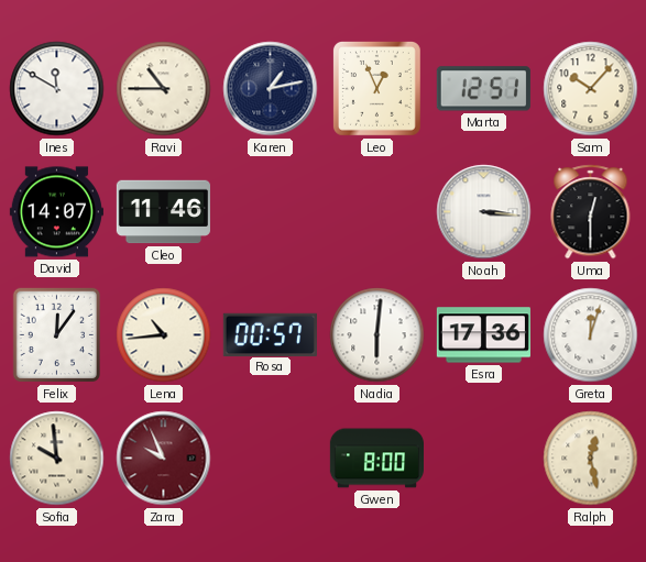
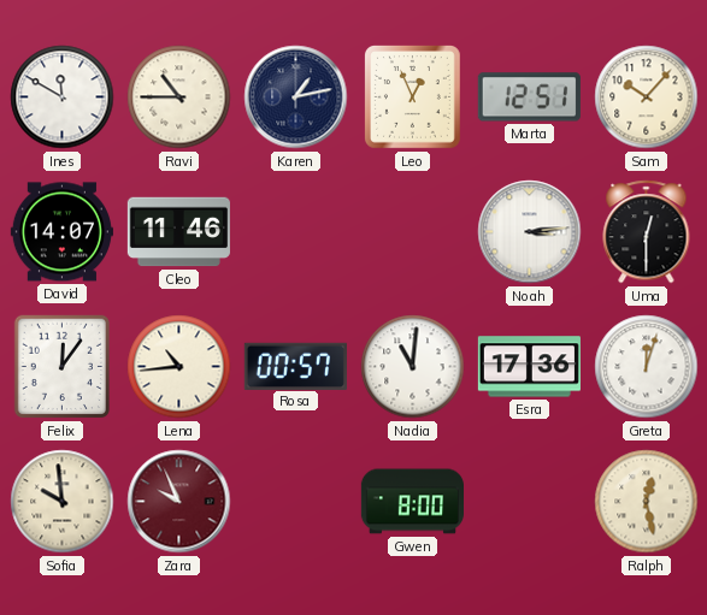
Noah: 3:16 -> 3:14 (530, 232)
Nadia: 6:01 -> 11:01 (413, 367)
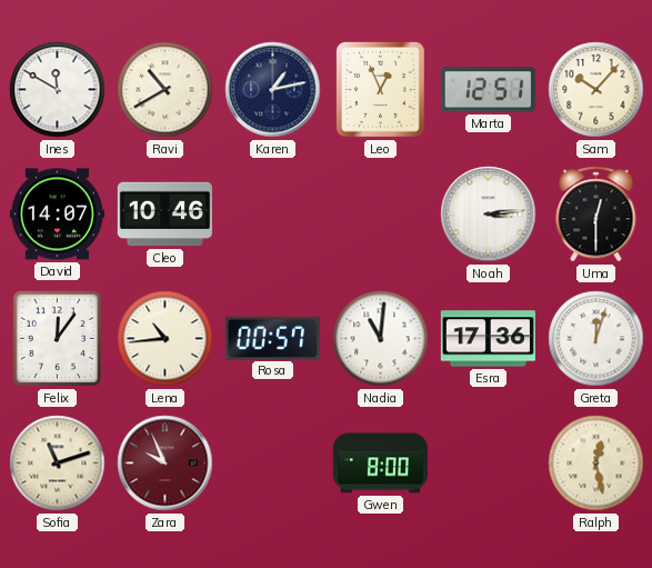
Ravi: 10:45 -> 10:40 (165, 90)
Cleo: 11:46 -> 10:46 (164, 215)
Sofia: 9:59 -> 11:12 (58, 464)
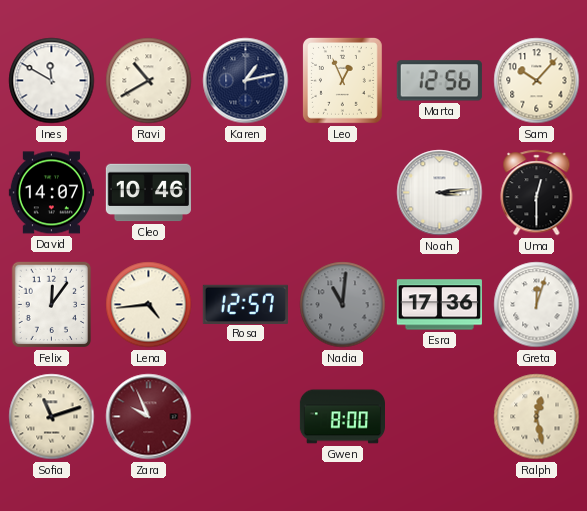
Marta: 12:51 -> 12:56 (439, 81)
Lena: 10:44 -> 4:44 (149, 305)
Rosa: 00:57 -> 12:57 (245, 304)
Nadia dial: white -> grey (343, 305)
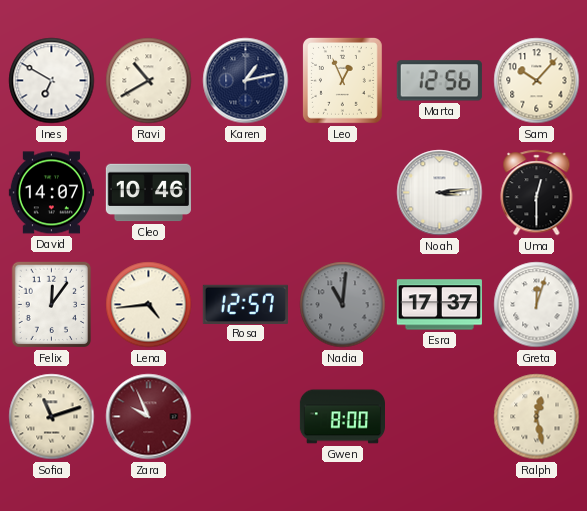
Ines: 11:50 -> 6:50 (52, 81)
Esra: 17:36 -> 17:37 (439, 305)
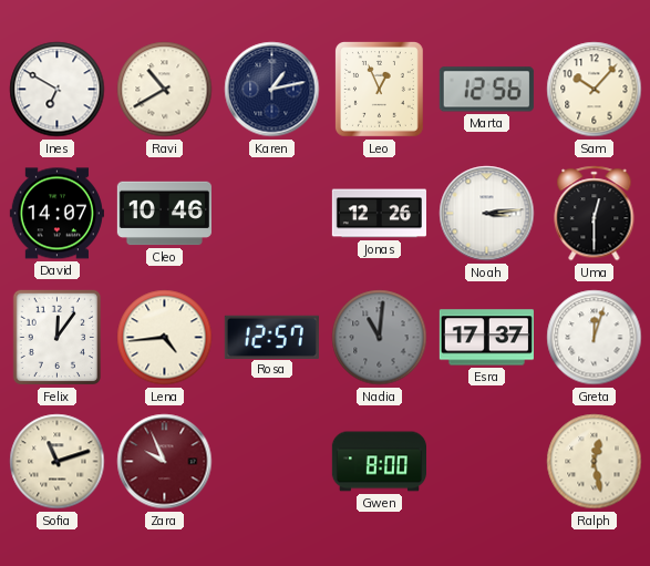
Jonas: none -> 12:26 (379, 214)
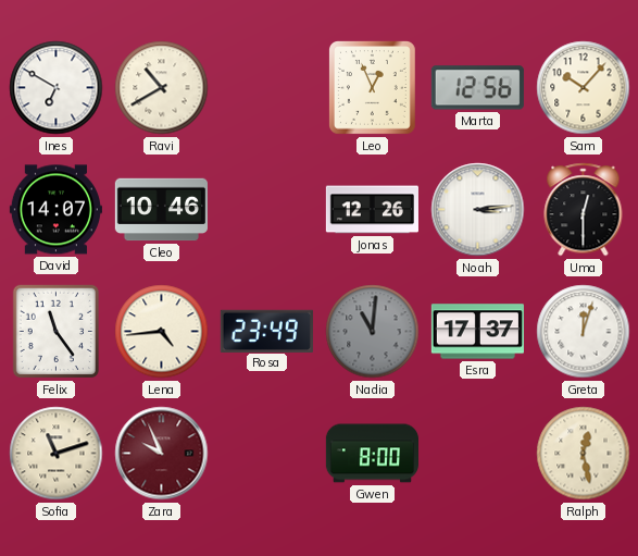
Karen: 1:13 -> none (272, 90)
Felix: 12:06 -> 11:24 (55, 332)
Rosa: 12:57 -> 23:49 (266, 331)
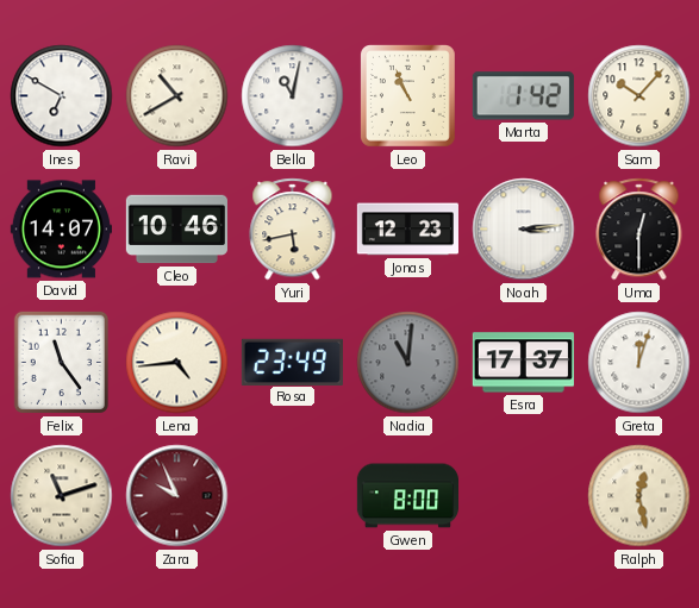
Bella: none -> 11:02 (293, 96)
Leo: 12:56 -> 10:56 (407, 96)
Marta: 12:56 -> 1:42 (523, 96)
Yuri: none -> 5:43 (293, 230)
Jonas: 12:26 -> 12:23 (407, 230)
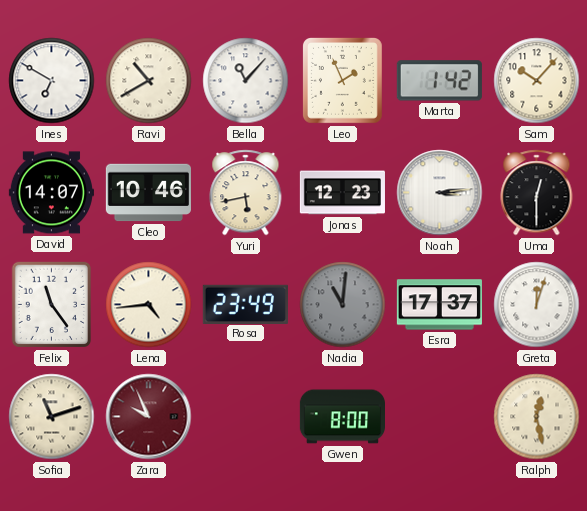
Bella: 11:02 -> 11:07 (246, 81)
Leo: 10:56 -> 1:56 (342, 81)
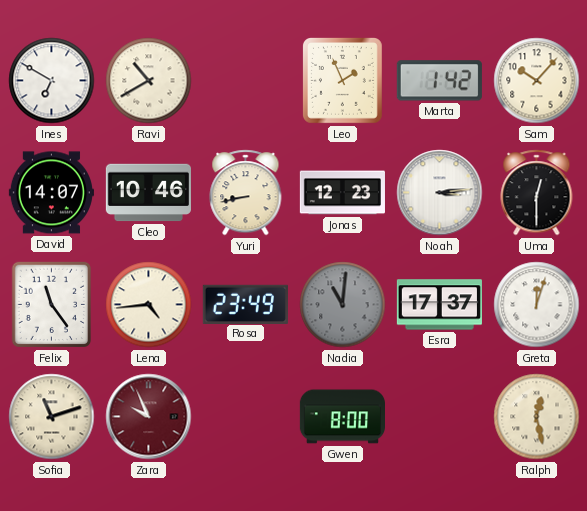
Bella: 11:07 -> none (246, 81)
Yuri: 5:43 -> 8:43 (246, 193)
